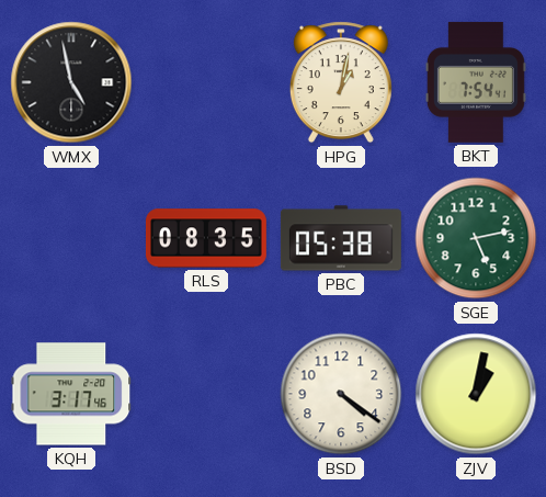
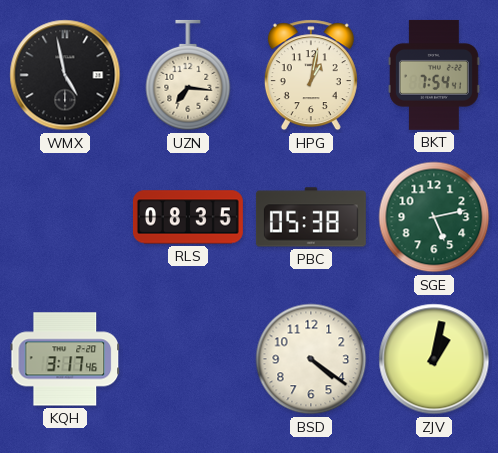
UZN: none -> 7:16 (188, 75)
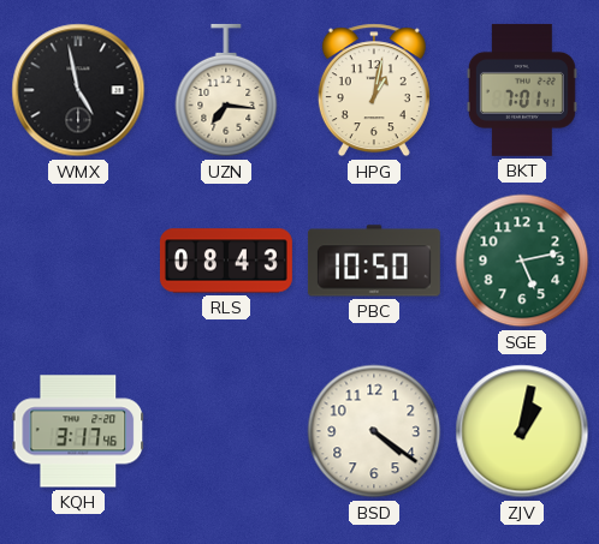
BKT: 7:54 -> 7:01 (522, 90)
RLS: 08:35 -> 08:43 (226, 261)
PBC: 05:38 -> 10:50 (374, 261)
